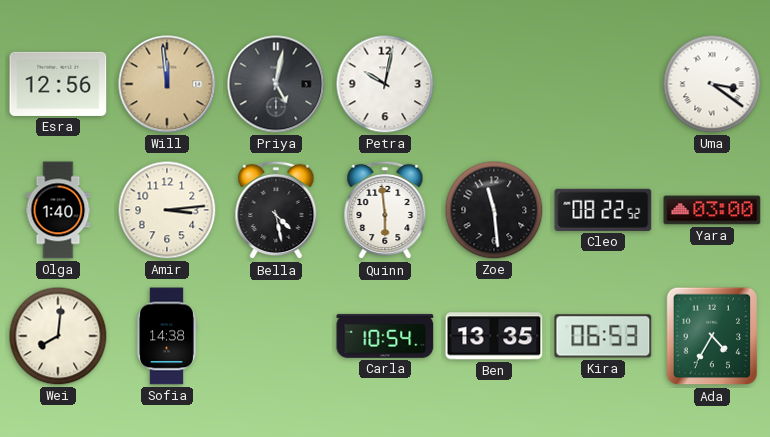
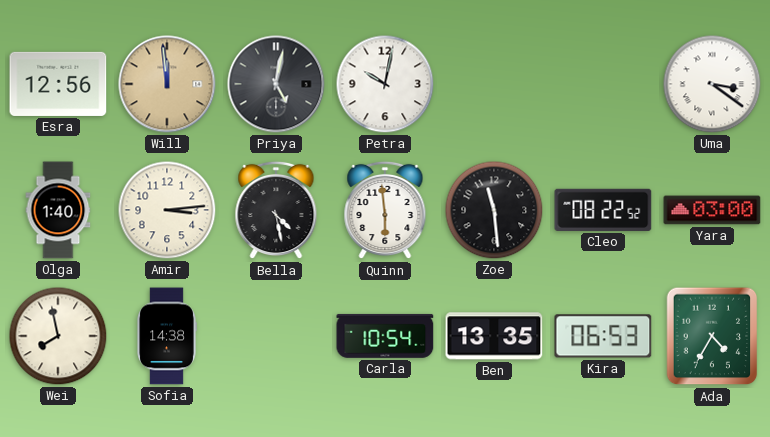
Wei: 8:01 -> 7:58 (58, 336)
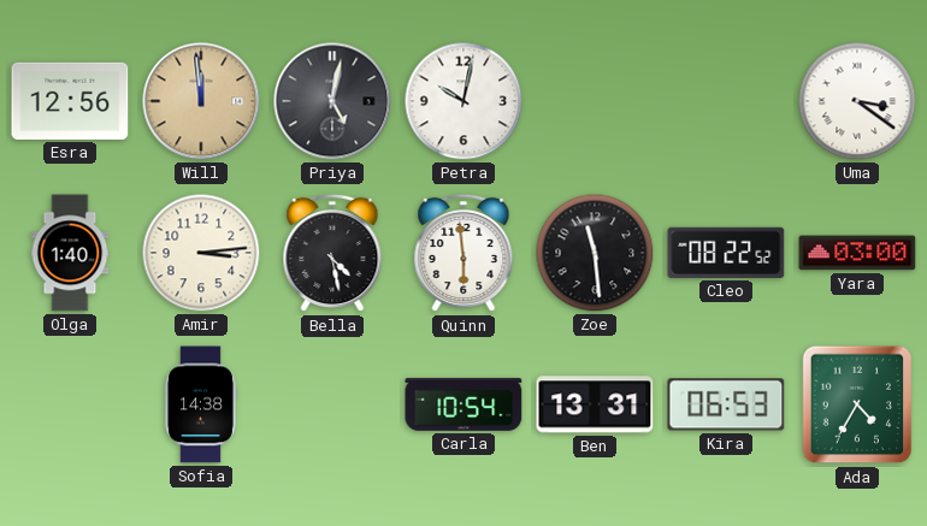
Wei: 7:58 -> none (58, 336)
Ben: 13:35 -> 13:31 (595, 404)
